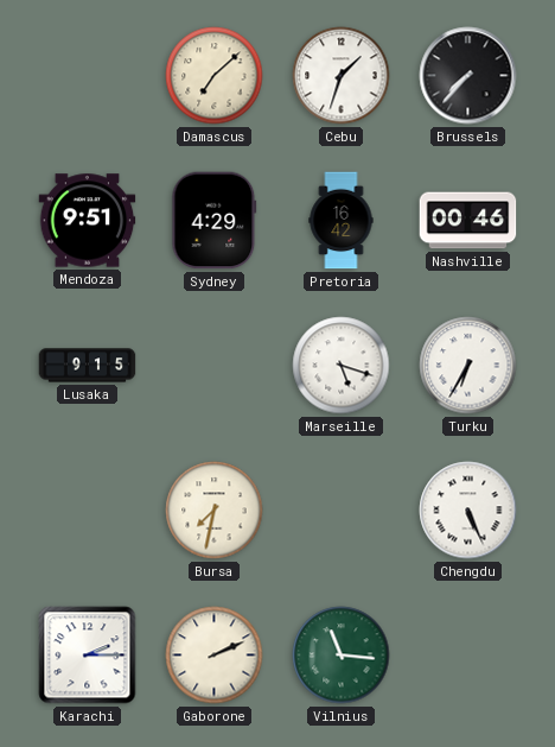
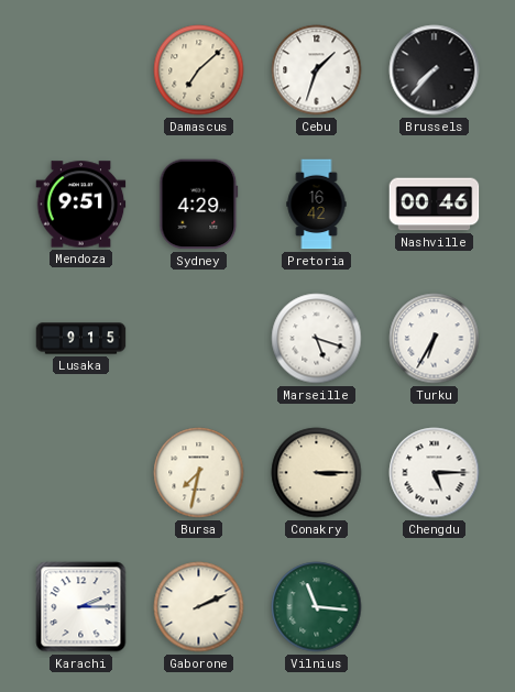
Conakry: none -> 3:15 (317, 473)
Chengdu: 5:26 -> 5:15 (435, 473)
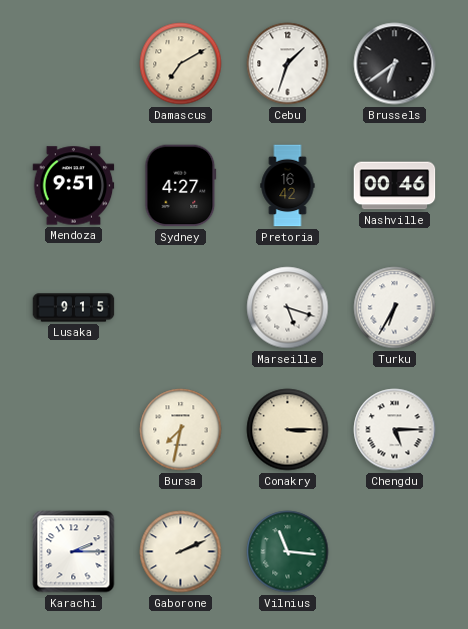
Damascus: 7:08 -> 7:10 (181, 64)
Brussels: 7:37 -> 6:39 (395, 64)
Sydney: 4:29 -> 4:27 (181, 186)
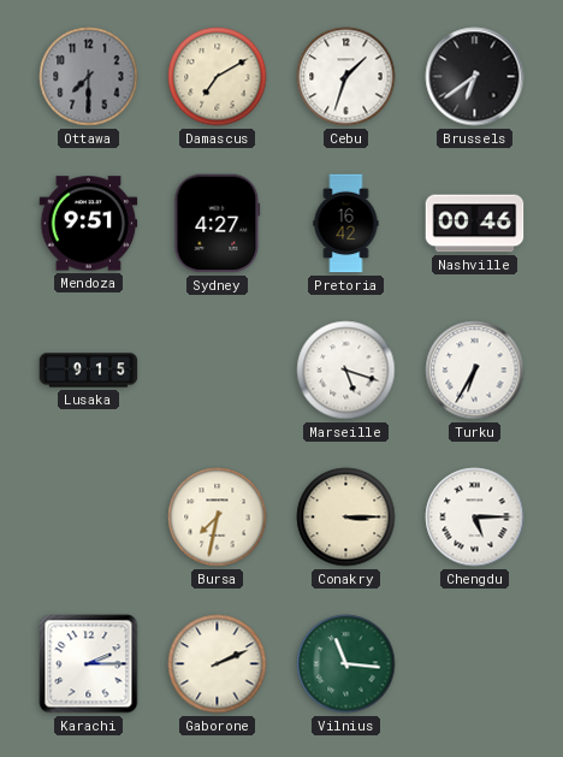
Ottawa: none -> 7:30 (89, 77)
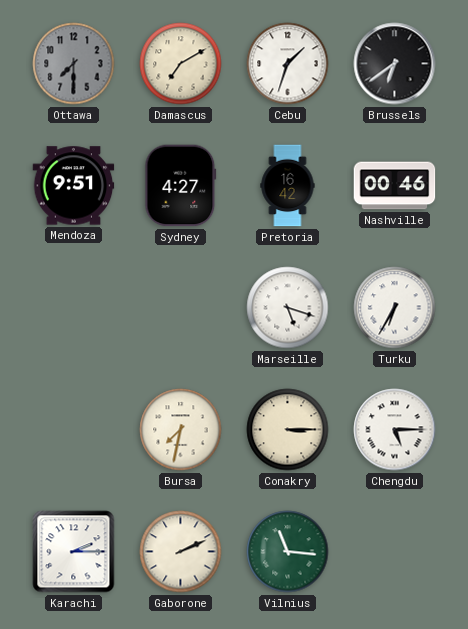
Lusaka: 9:15 -> none (89, 371)
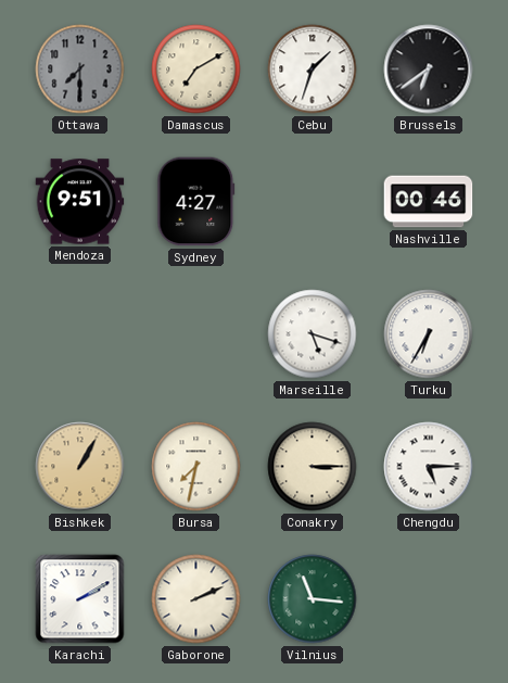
Pretoria: 16:42 -> none (288, 186)
Bishkek: none -> 1:05 (80, 467)
Karachi: 2:15 -> 2:10 (80, 599)
